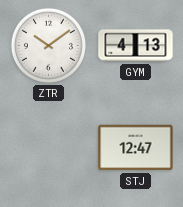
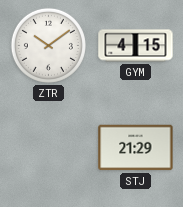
GYM: 4:13 -> 4:15 (136, 46)
STJ: 12:47 -> 21:29 (136, 148)
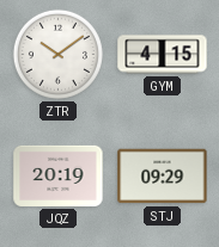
JQZ: none -> 20:19 (59, 175)
STJ: 21:29 -> 09:29 (163, 177)
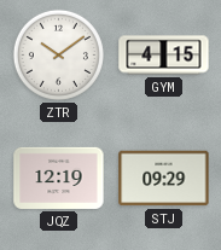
JQZ: 20:19 -> 12:19 (59, 178)
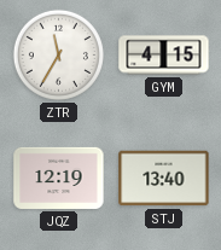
ZTR: 10:09 -> 11:35 (58, 54)
STJ: 09:29 -> 13:40 (164, 179)
